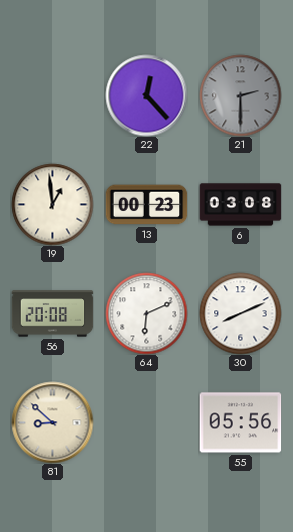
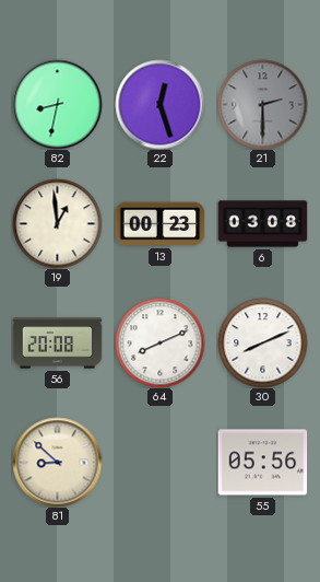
82: none -> 8:32 (57, 104)
22: 12:23 -> 12:27 (159, 104)
64: 6:11 -> 8:11 (159, 342)
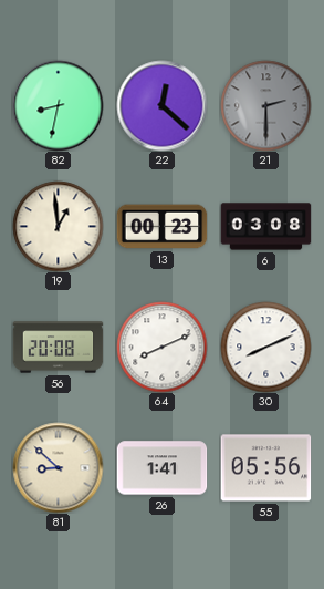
22: 12:27 -> 12:22 (161, 105)
26: none -> 1:41 (161, 468)
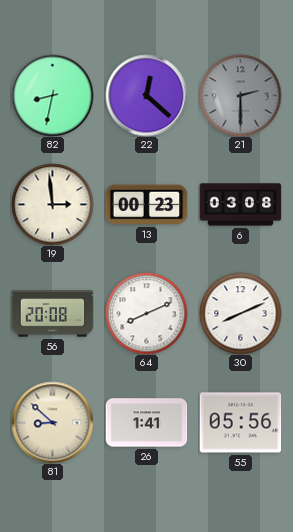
19: 12:59 -> 2:59 (52, 204)
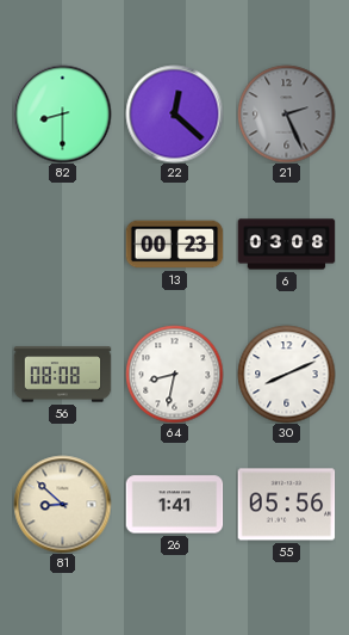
82: 8:32 -> 8:30 (62, 113)
21: 2:30 -> 2:26 (286, 113)
19: 2:59 -> none (52, 204)
56: 20:08 -> 08:08 (62, 375)
64: 8:11 -> 8:32 (174, 374)
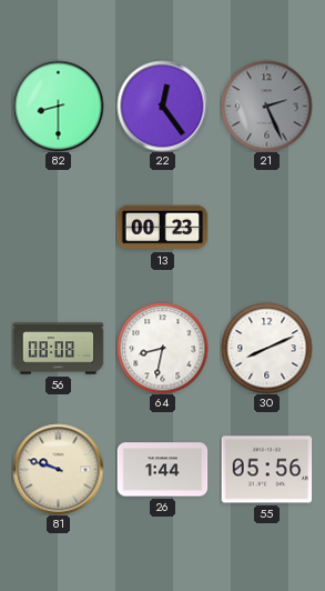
22: 12:22 -> 12:24 (162, 106)
6: 03:08 -> none (286, 245)
81: 8:52 -> 9:48 (58, 469)
26: 1:41 -> 1:44 (162, 470)
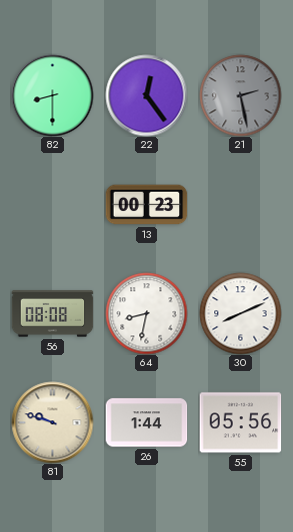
21: 2:26 -> 2:28 (240, 95)
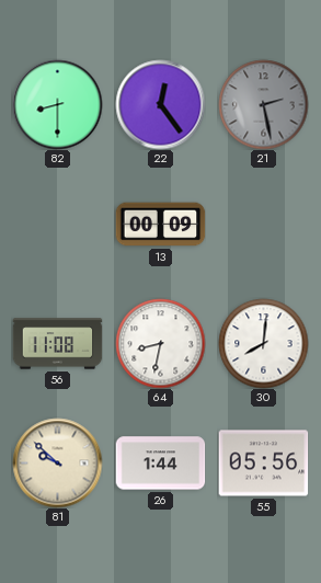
13: 00:23 -> 00:09 (160, 225)
56: 08:08 -> 11:08 (57, 344)
30: 8:11 -> 8:01 (263, 343)
81: 9:48 -> 9:52 (57, 462)
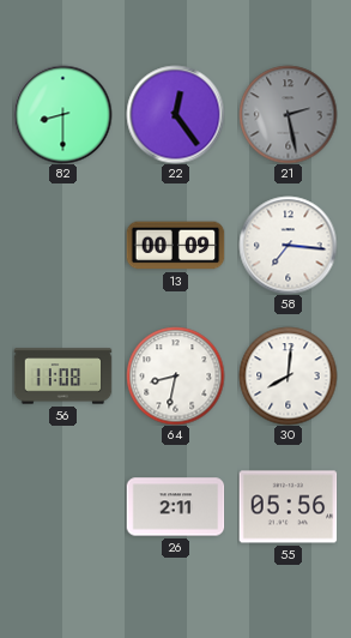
58: none -> 7:16 (288, 245)
81: 9:52 -> none (57, 462)
26: 1:44 -> 2:11 (175, 507)
